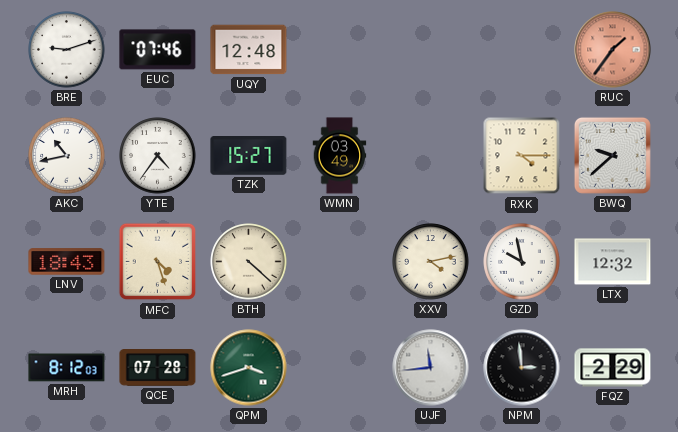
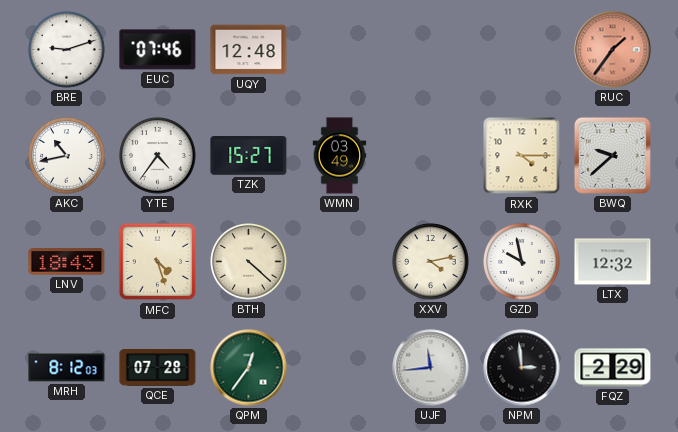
QPM: 3:42 -> 12:36 (249, 368)
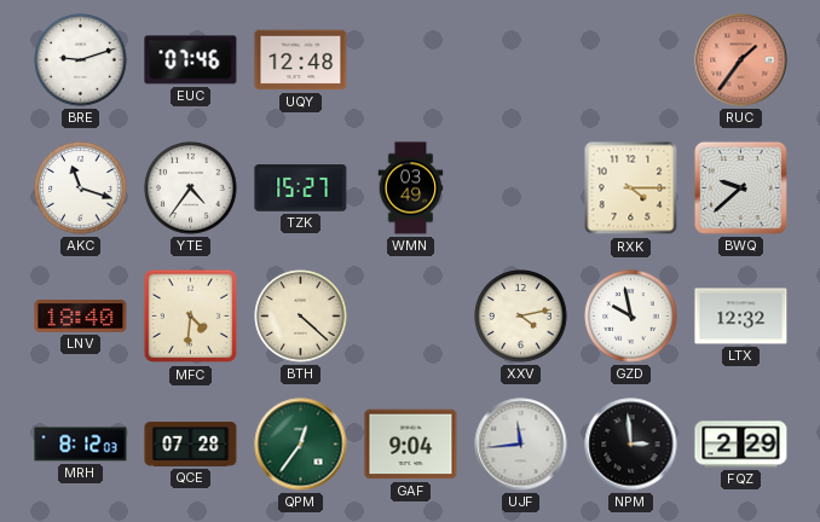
AKC: 10:43 -> 11:18 (81, 188)
LNV: 18:43 -> 18:40 (81, 317)
MFC: 4:27 -> 4:31 (191, 317)
GAF: none -> 9:04 (411, 445)
